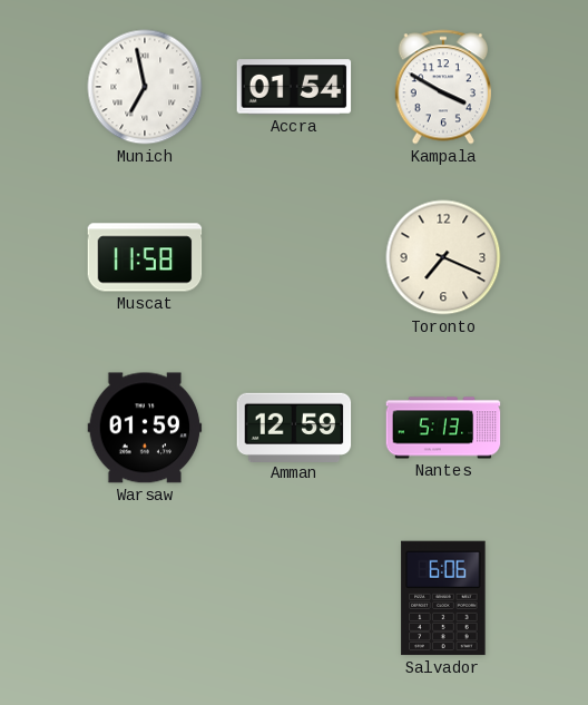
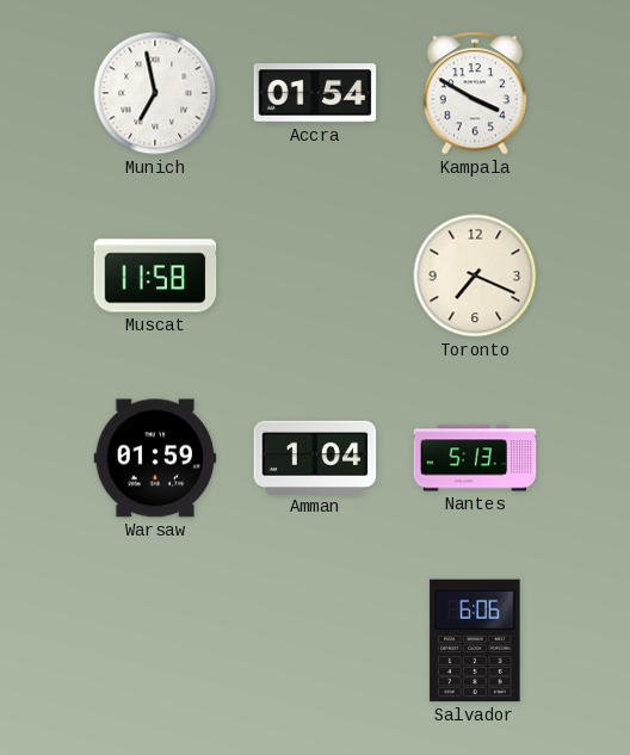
Amman: 12:59 -> 1:04 (315, 457)
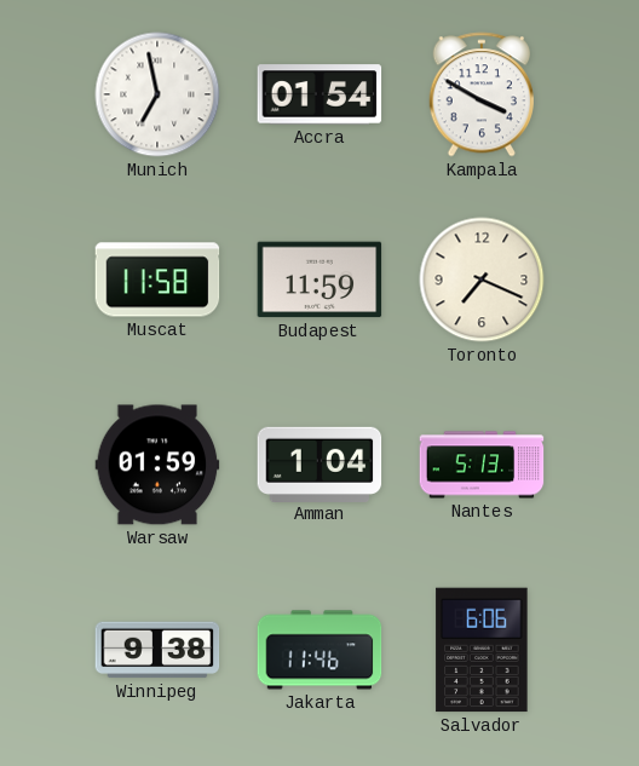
Budapest: none -> 11:59 (319, 280)
Winnipeg: none -> 9:38 (157, 650)
Jakarta: none -> 11:46 (319, 650)
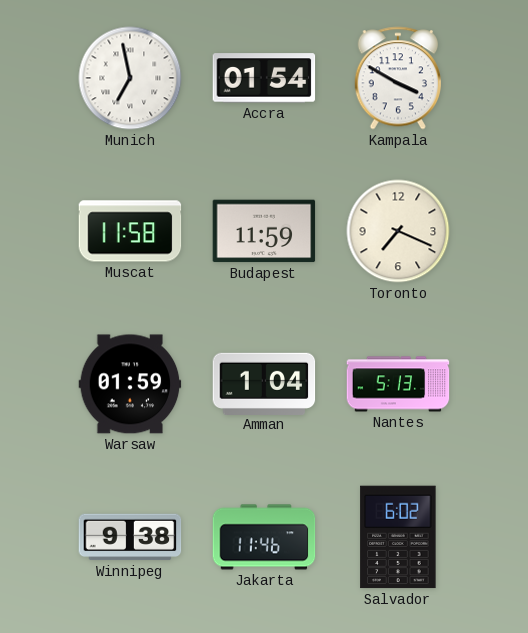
Salvador: 6:06 -> 6:02 (398, 537)
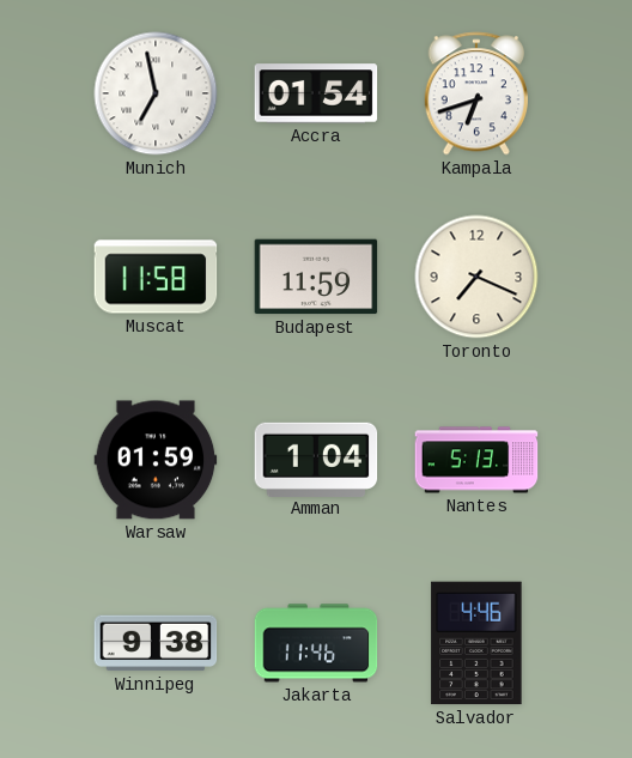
Kampala: 3:50 -> 6:42 (475, 93)
Salvador: 6:02 -> 4:46 (476, 643)
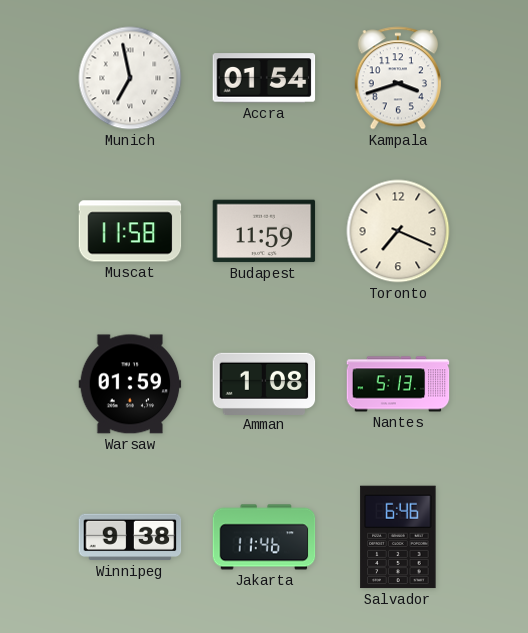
Kampala: 6:42 -> 3:42 (397, 78)
Amman: 1:04 -> 1:08 (264, 383)
Salvador: 4:46 -> 6:46 (398, 537)
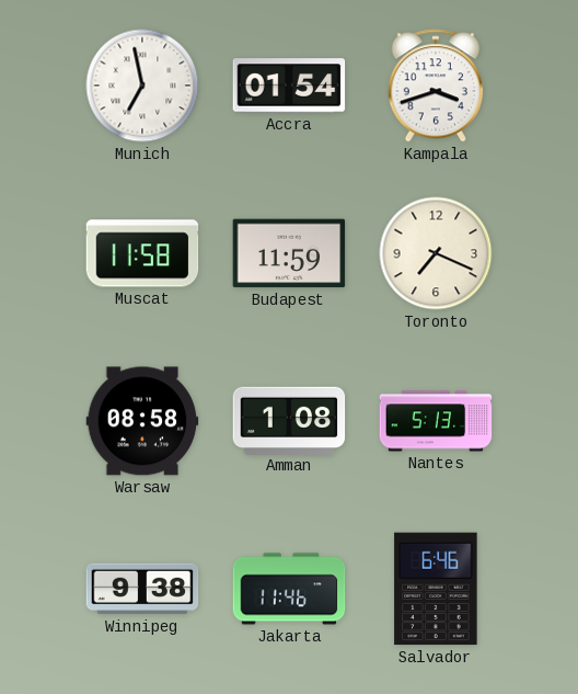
Warsaw: 01:59 -> 08:58 (142, 421)
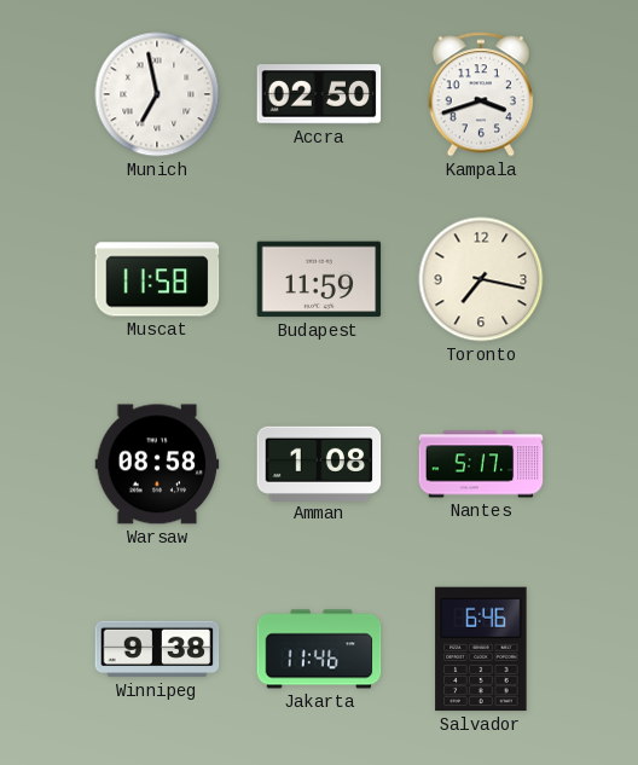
Accra: 01:54 -> 02:50 (319, 94)
Toronto: 7:19 -> 7:17 (481, 279)
Nantes: 5:13 -> 5:17 (481, 464)
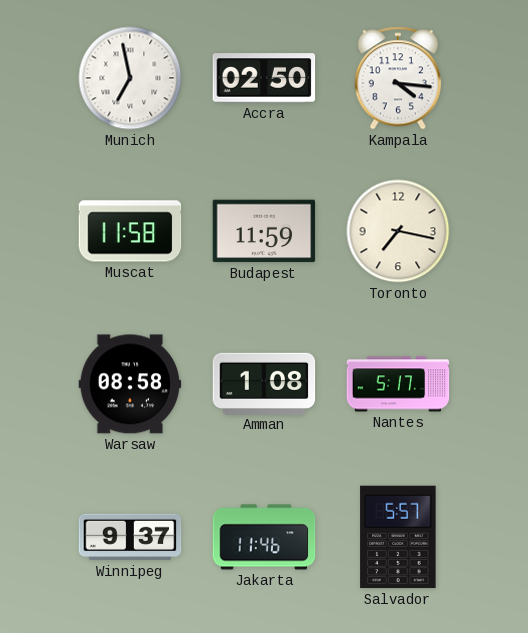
Kampala: 3:42 -> 4:16 (397, 78)
Winnipeg: 9:38 -> 9:37 (130, 537)
Salvador: 6:46 -> 5:57 (398, 537)
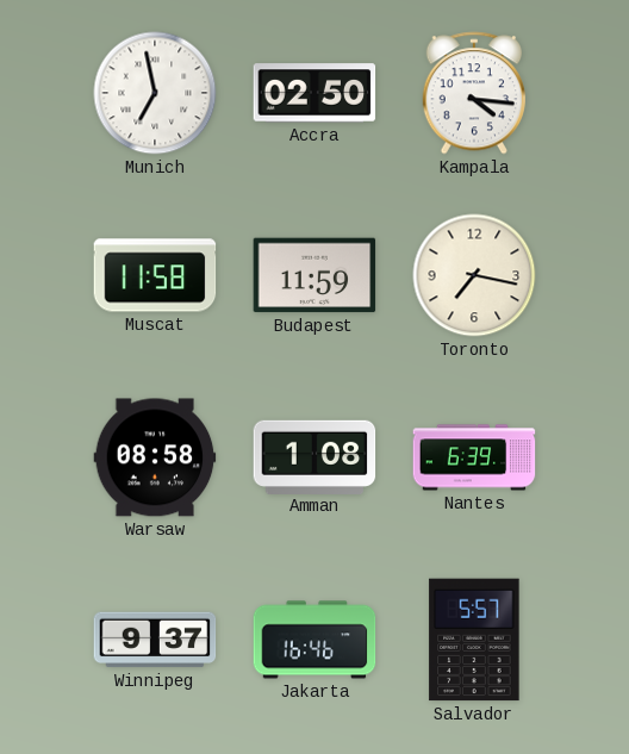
Nantes: 5:17 -> 6:39 (474, 457)
Jakarta: 11:46 -> 16:46 (314, 640)
